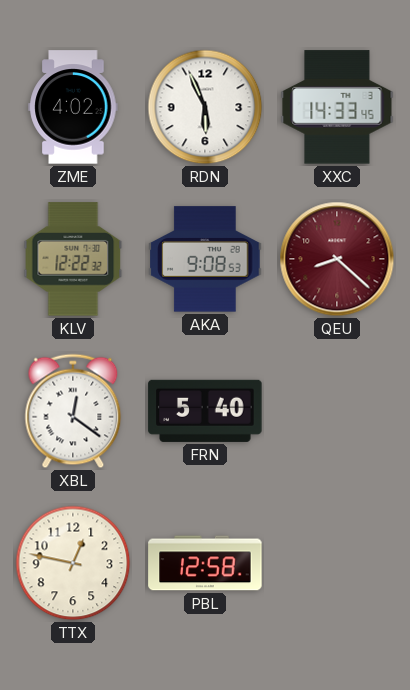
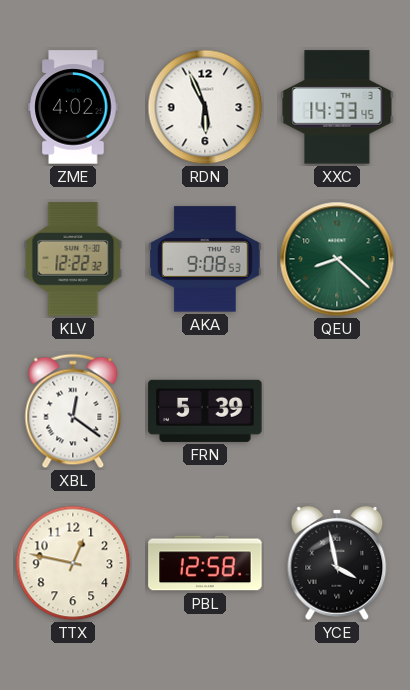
QEU dial: burgundy -> green (337, 259)
FRN: 5:40 -> 5:39 (205, 411)
YCE: none -> 3:58 (337, 563)
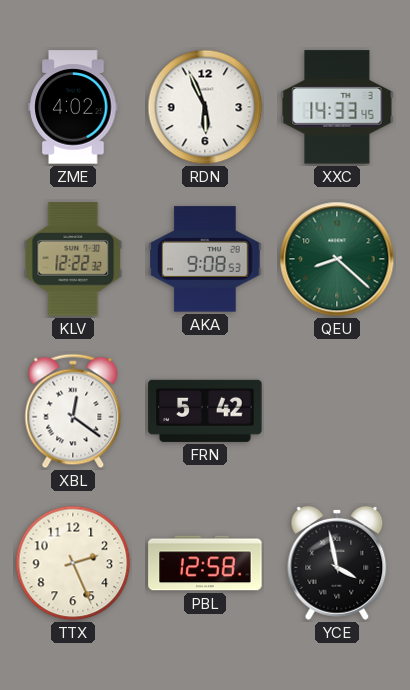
FRN: 5:39 -> 5:42 (205, 411)
TTX: 12:47 -> 2:26 (73, 563)
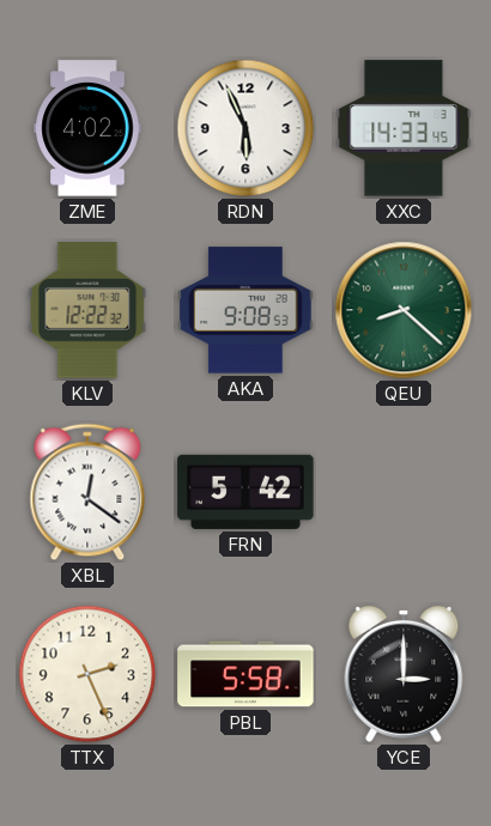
PBL: 12:58 -> 5:58 (245, 674)
YCE: 3:58 -> 3:00 (404, 674)
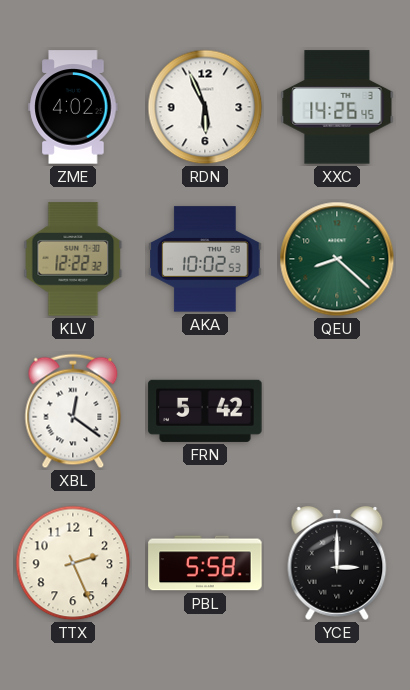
XXC: 14:33 -> 14:26 (337, 107)
AKA: 9:08 -> 10:02 (205, 259)
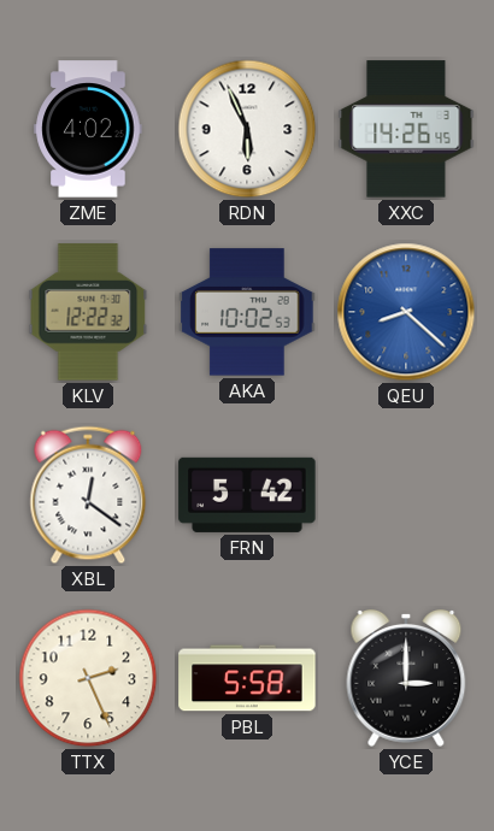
QEU dial: green -> blue (406, 312)
